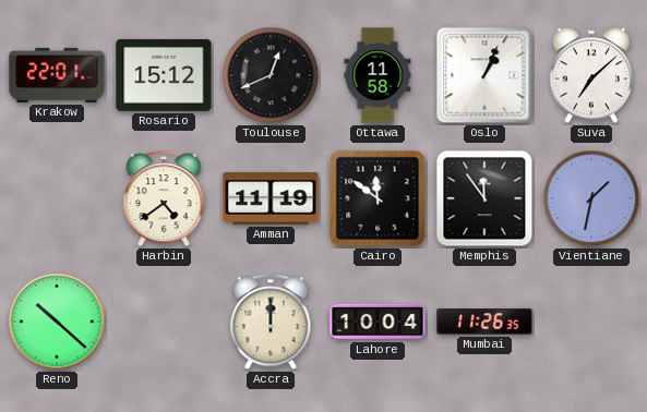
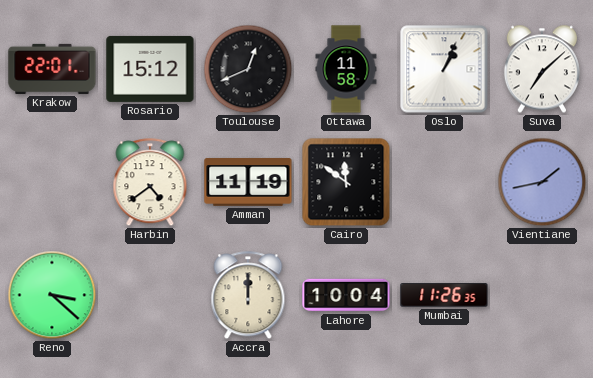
Memphis: 11:54 -> none (484, 198)
Vientiane: 1:32 -> 1:43 (542, 182)
Reno: 10:22 -> 3:22 (52, 295)
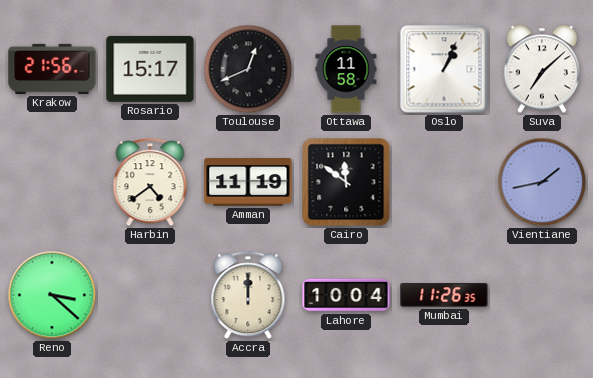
Krakow: 22:01 -> 21:56 (52, 69)
Rosario: 15:12 -> 15:17 (150, 69)
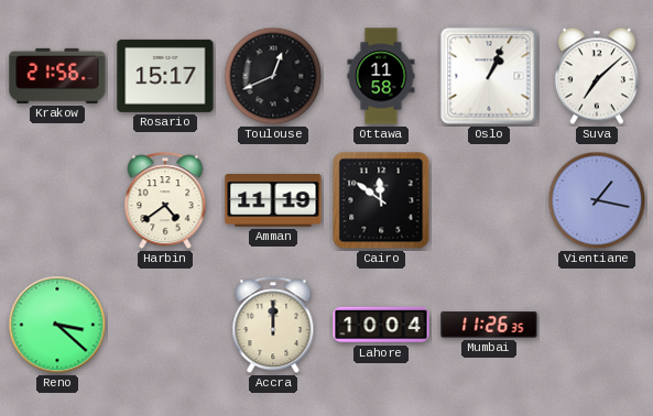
Vientiane: 1:43 -> 1:17 (597, 200)
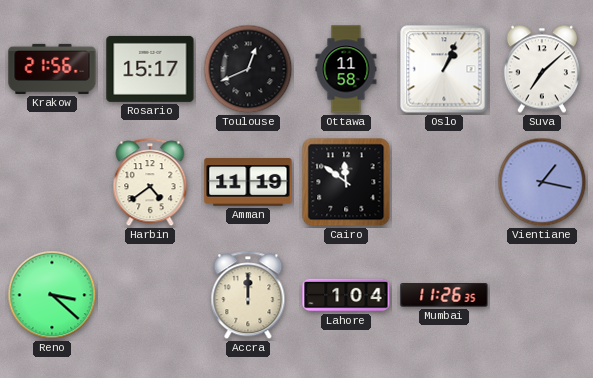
Lahore: 10:04 -> 1:04 (346, 295)
